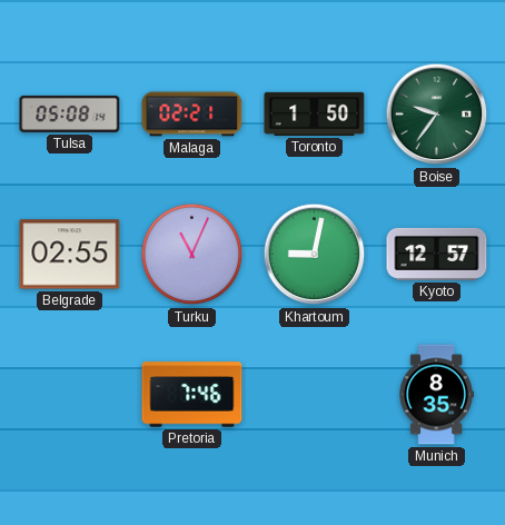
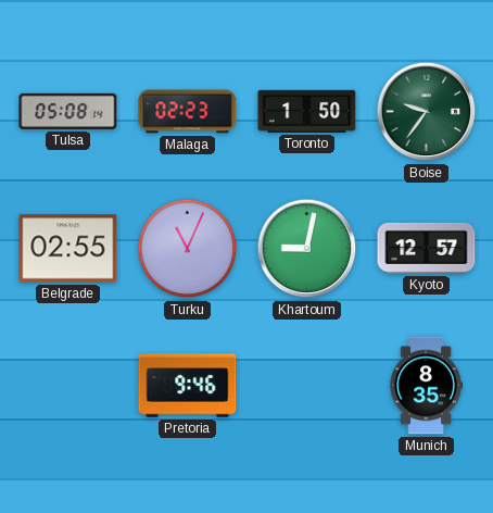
Malaga: 02:21 -> 02:23 (188, 112)
Pretoria: 7:46 -> 9:46 (188, 386)
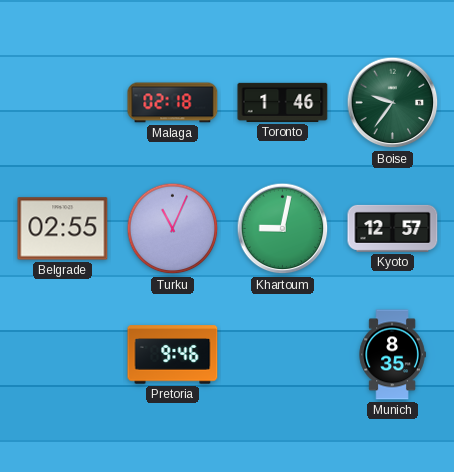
Tulsa: 05:08 -> none (68, 111)
Malaga: 02:23 -> 02:18 (173, 103)
Toronto: 1:50 -> 1:46 (283, 102)
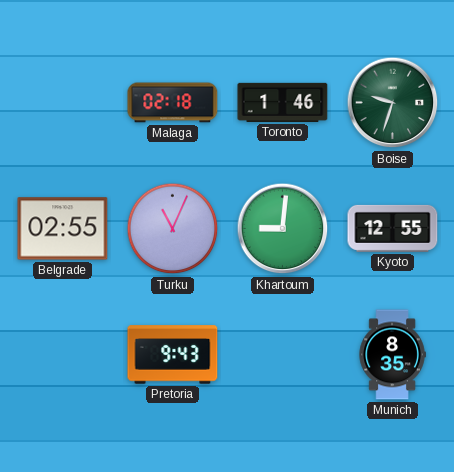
Boise: 9:36 -> 9:33 (393, 103)
Khartoum: 9:02 -> 9:01 (283, 229)
Kyoto: 12:57 -> 12:55 (393, 228)
Pretoria: 9:46 -> 9:43 (173, 355)
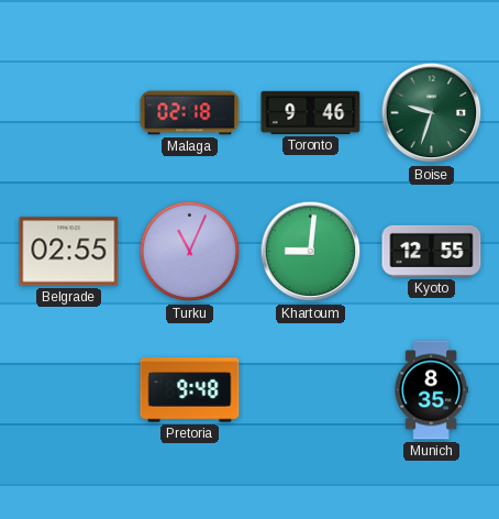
Toronto: 1:46 -> 9:46 (311, 112)
Pretoria: 9:43 -> 9:48 (190, 390)
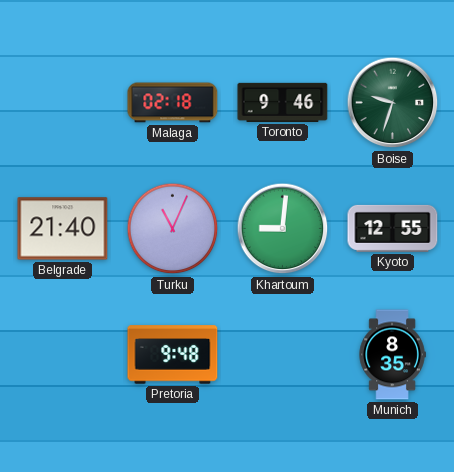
Belgrade: 02:55 -> 21:40 (63, 229)
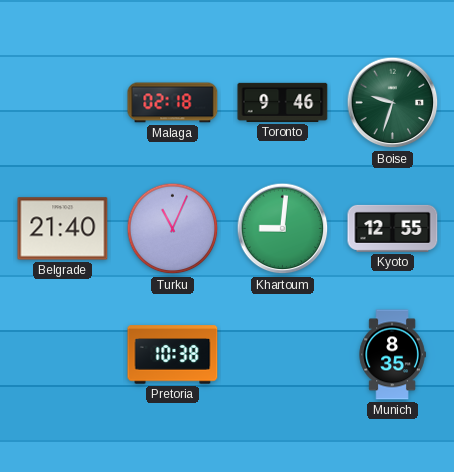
Pretoria: 9:48 -> 10:38 (173, 355)
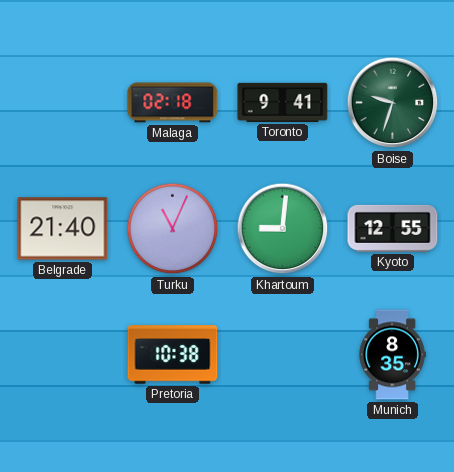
Toronto: 9:46 -> 9:41 (283, 102)
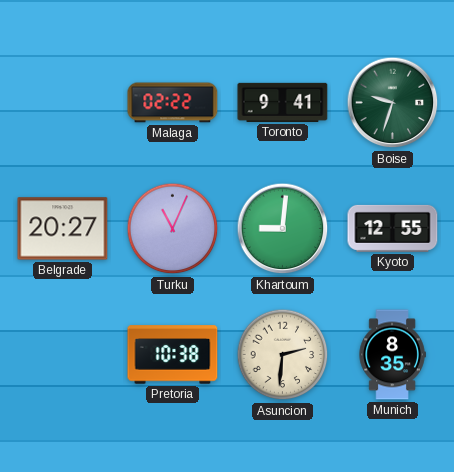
Malaga: 02:18 -> 02:22 (173, 103)
Belgrade: 21:40 -> 20:27 (63, 229)
Asuncion: none -> 2:31 (283, 355)
